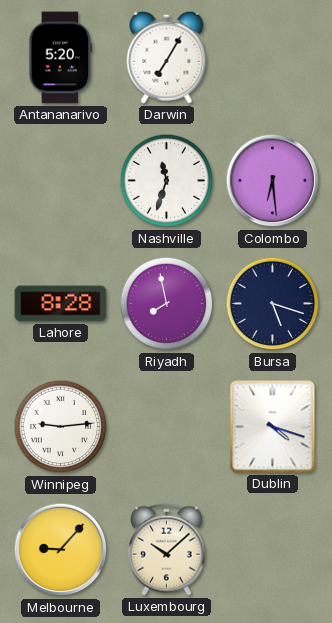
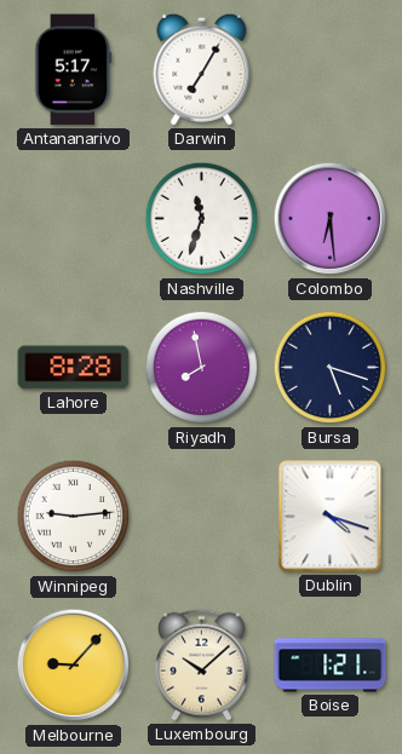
Antananarivo: 5:20 -> 5:17 (74, 70)
Boise: none -> 1:21 (331, 666)
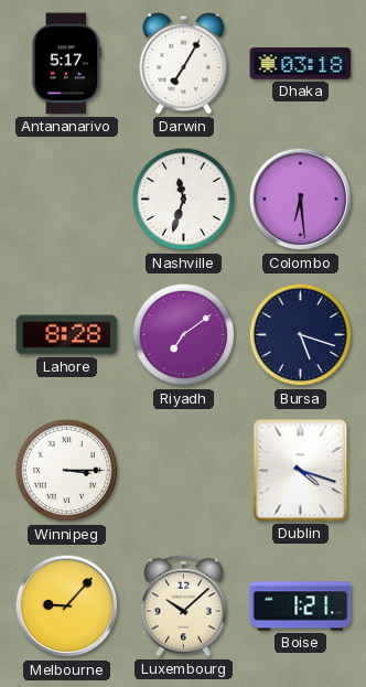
Dhaka: none -> 03:18 (301, 64)
Riyadh: 7:58 -> 7:09 (184, 335)
Winnipeg: 9:14 -> 3:15 (67, 471)
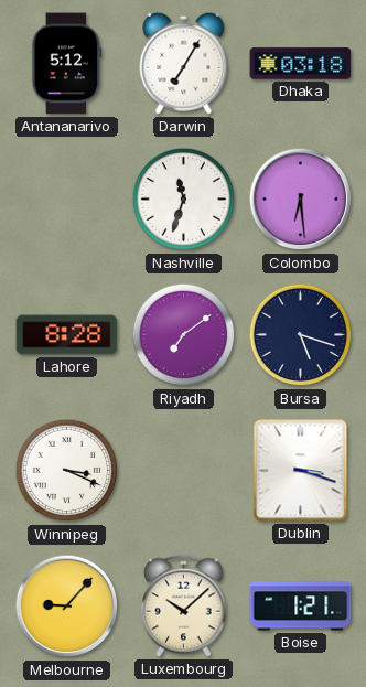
Antananarivo: 5:17 -> 5:12 (67, 64)
Winnipeg: 3:15 -> 3:19 (67, 471)
Dublin: 4:18 -> 3:18 (301, 471)
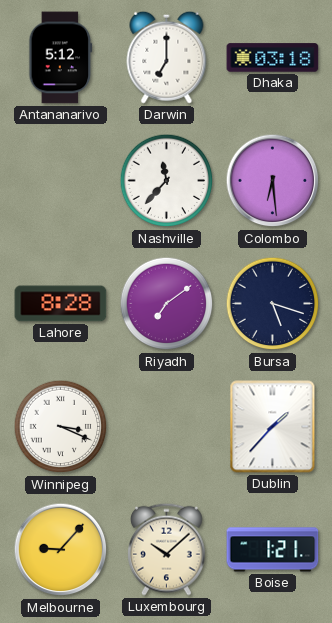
Darwin: 7:05 -> 7:00 (167, 57)
Nashville: 11:33 -> 11:37 (167, 181)
Dublin: 3:18 -> 1:37 (273, 427)
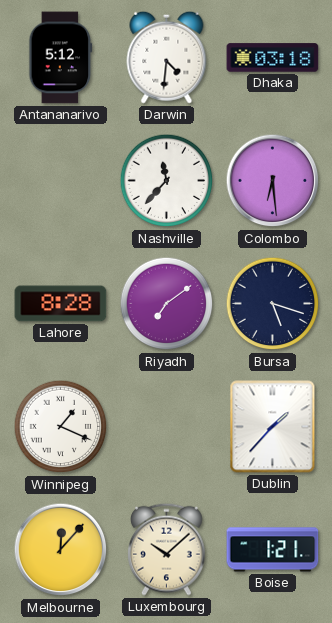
Darwin: 7:00 -> 4:31 (167, 57)
Winnipeg: 3:19 -> 1:19 (61, 427)
Melbourne: 9:07 -> 12:07 (61, 550)
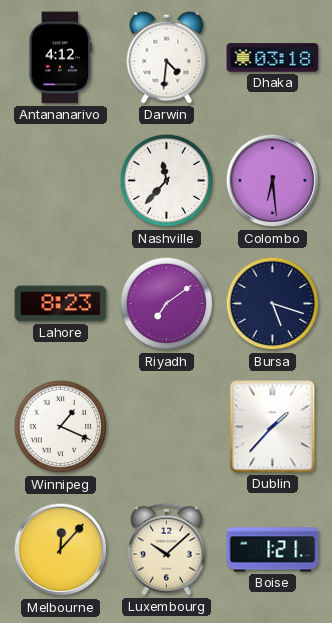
Antananarivo: 5:12 -> 4:12 (61, 58)
Lahore: 8:28 -> 8:23 (61, 304)
